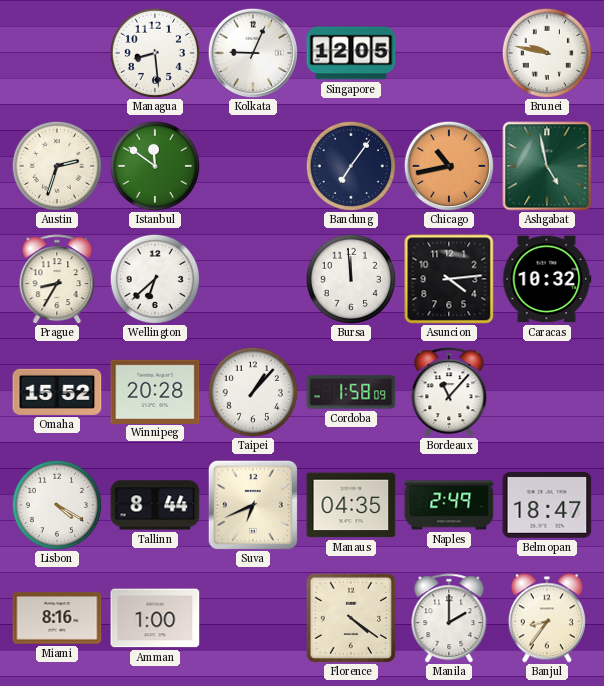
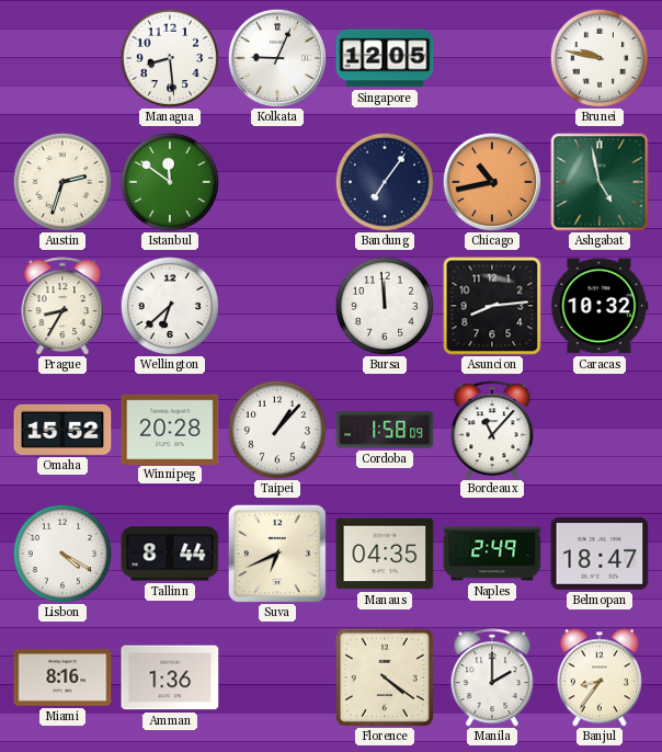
Asuncion: 4:14 -> 8:14 (492, 306)
Amman: 1:00 -> 1:36 (170, 677)
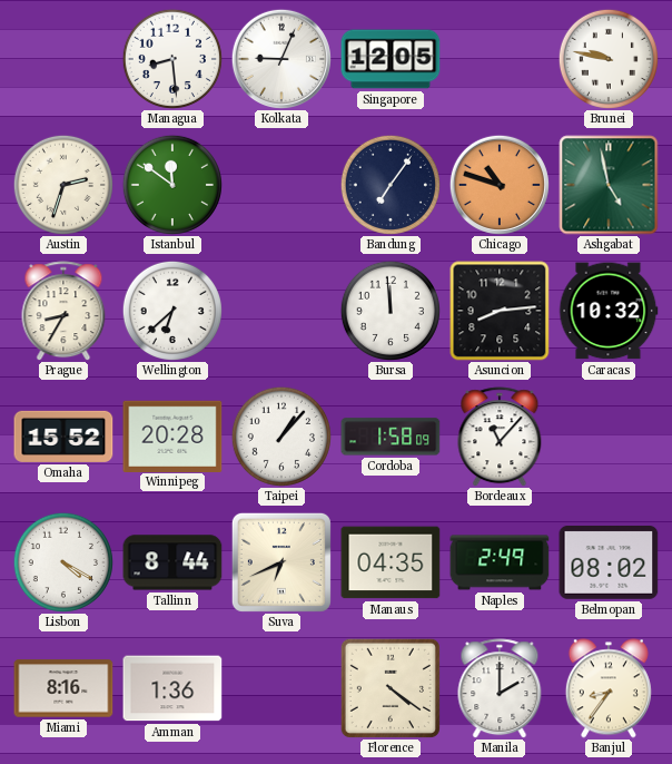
Chicago: 10:43 -> 10:48 (500, 185)
Belmopan: 18:47 -> 08:02 (609, 564)
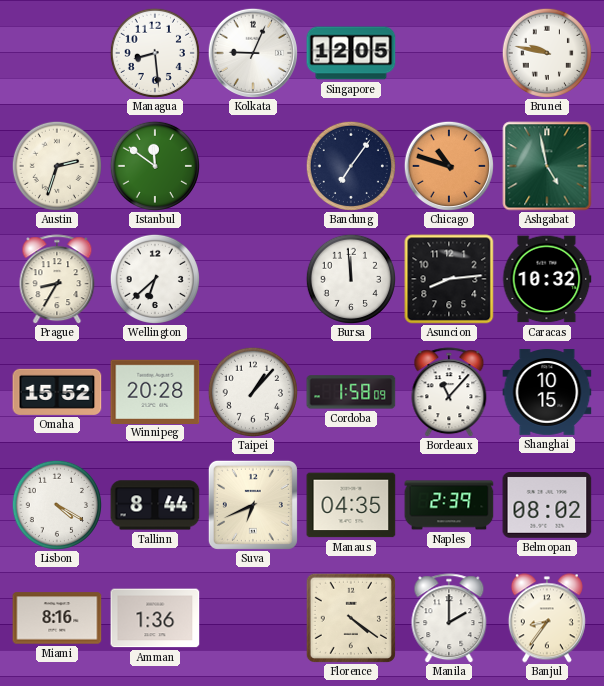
Shanghai: none -> 10:15 (547, 393)
Naples: 2:49 -> 2:39 (449, 505)
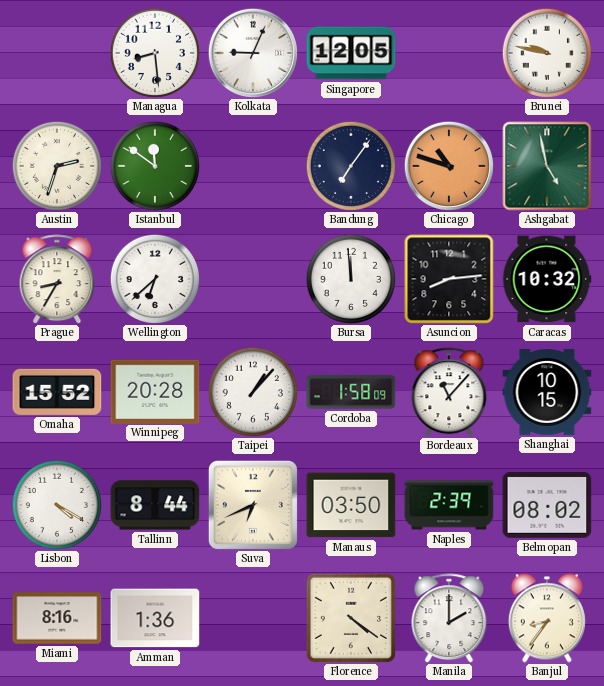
Manaus: 04:35 -> 03:50 (351, 505)
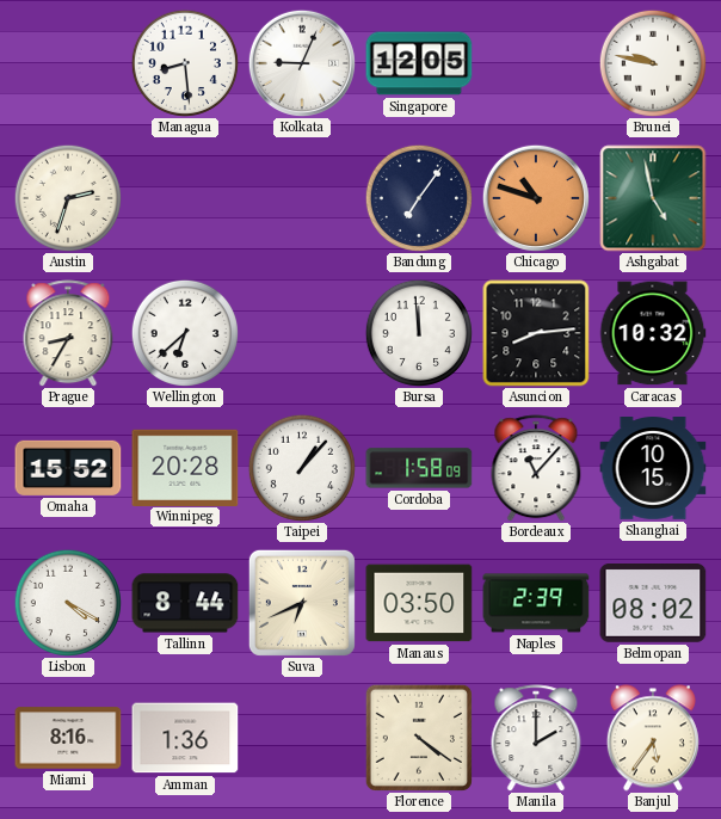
Istanbul: 11:51 -> none (155, 166)
Banjul: 8:36 -> 5:36 (653, 738)
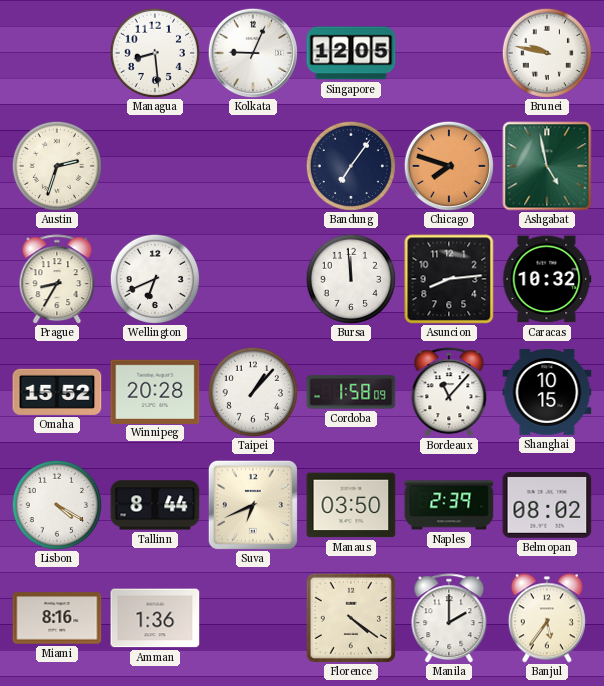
Chicago: 10:48 -> 7:48 (449, 166)
Wellington: 6:38 -> 6:41 (155, 279)
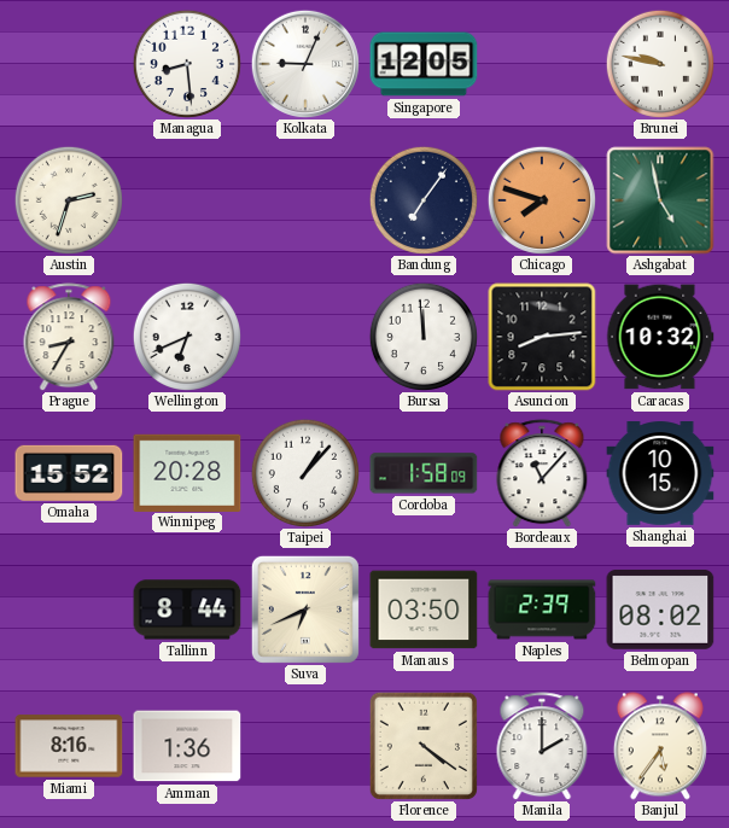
Lisbon: 4:20 -> none (57, 505)
